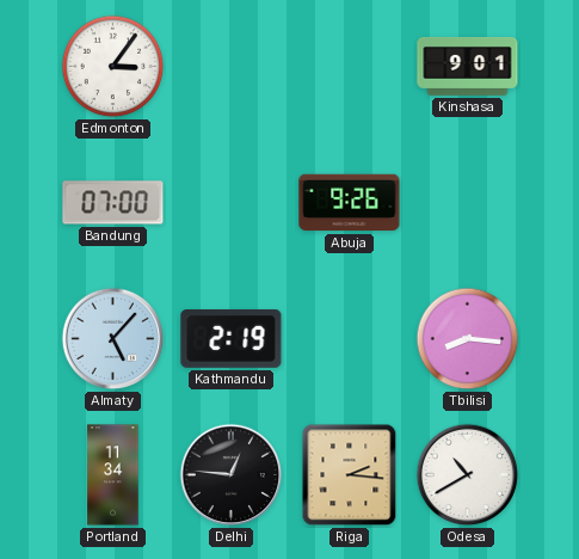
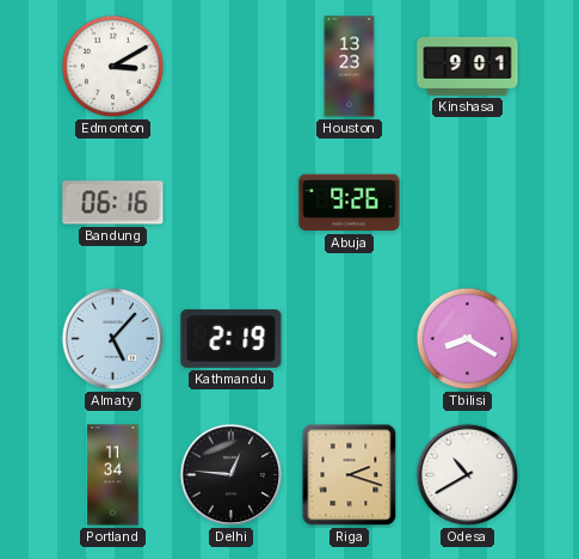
Edmonton: 3:06 -> 3:10 (113, 67)
Houston: none -> 13:23 (350, 67)
Bandung: 07:00 -> 06:16 (113, 203)
Tbilisi: 8:16 -> 8:20 (468, 339)
Riga: 2:16 -> 2:18 (350, 475)
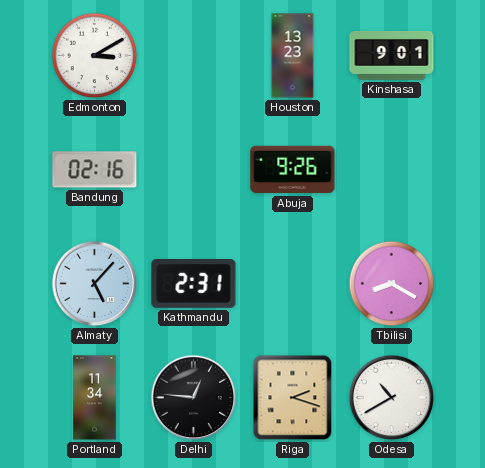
Bandung: 06:16 -> 02:16 (95, 170)
Kathmandu: 2:19 -> 2:31 (194, 284)
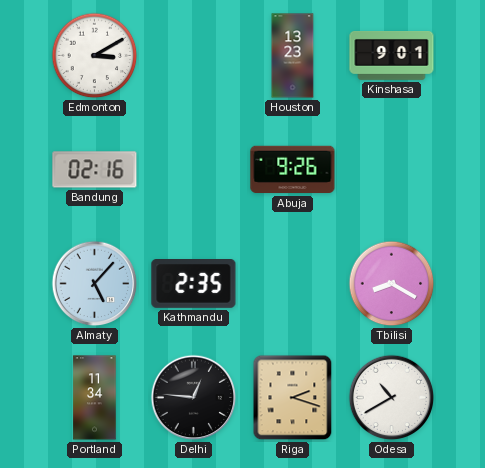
Kathmandu: 2:31 -> 2:35 (194, 284)
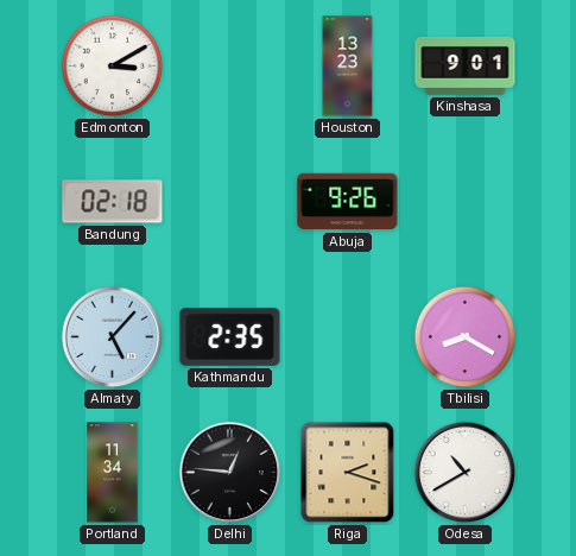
Bandung: 02:16 -> 02:18 (113, 202)
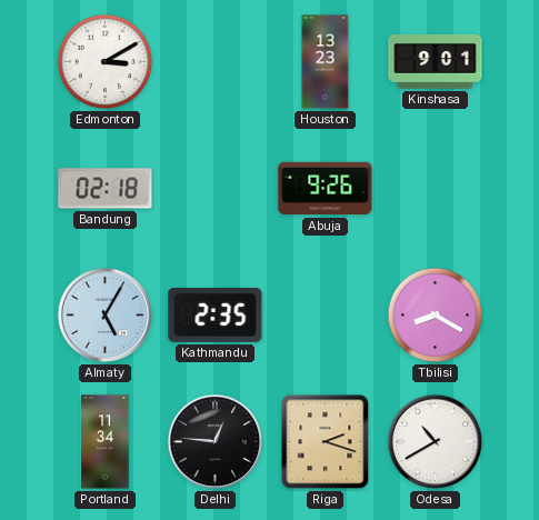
Almaty: 5:07 -> 5:05 (106, 316)
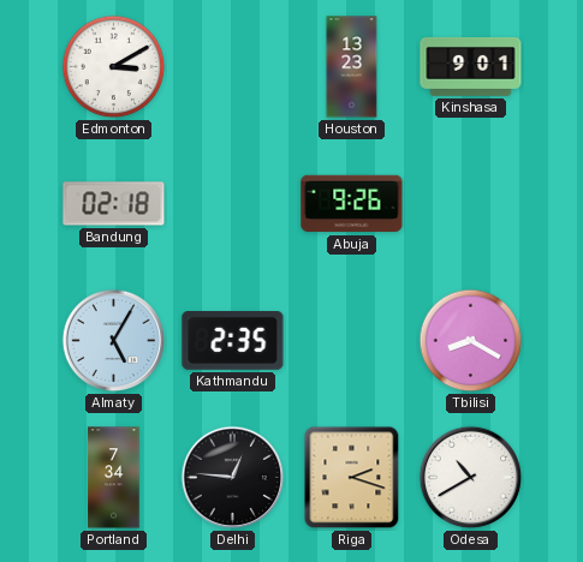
Portland: 11:34 -> 7:34 (114, 478)
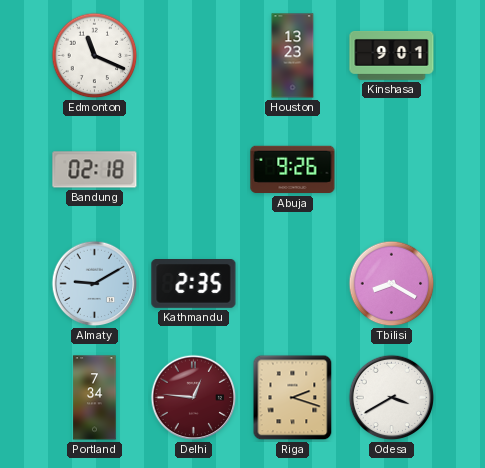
Edmonton: 3:10 -> 11:19 (95, 56)
Almaty: 5:05 -> 9:10 (95, 284)
Delhi dial: black -> burgundy (194, 398)
Odesa: 10:40 -> 3:40 (392, 398)
